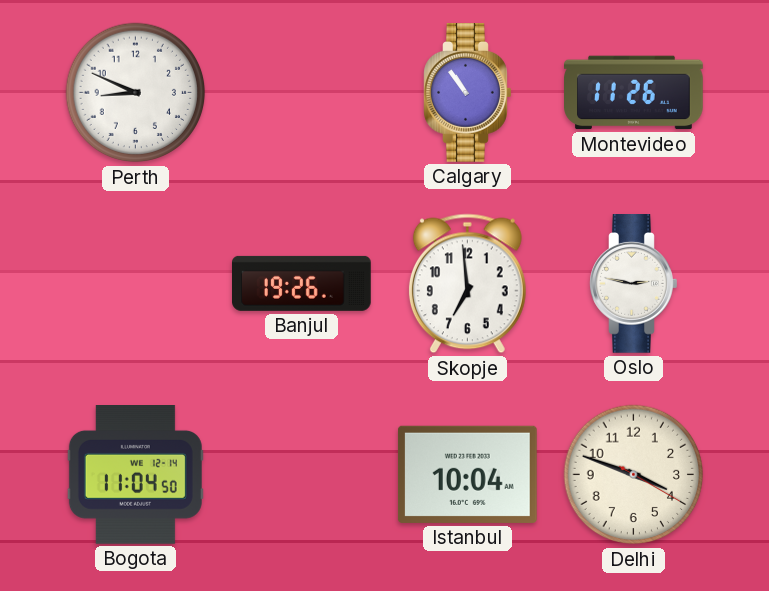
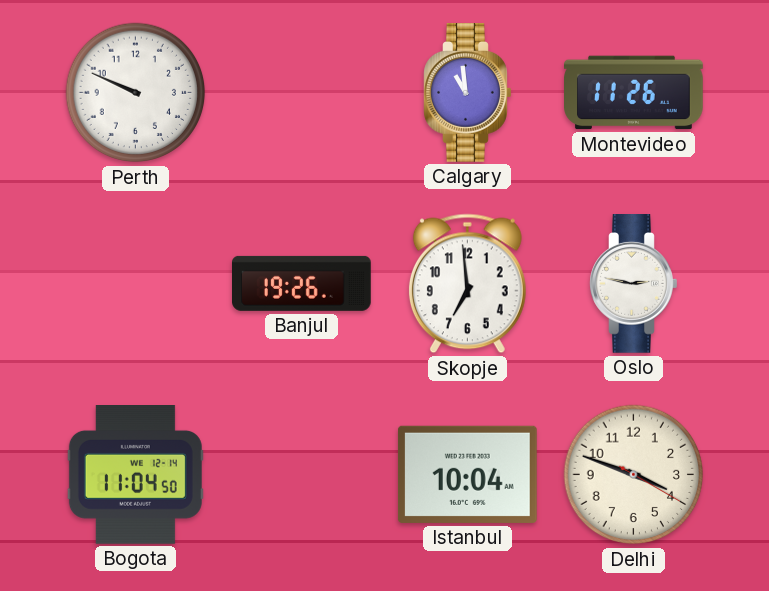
Perth: 8:49 -> 9:49 (136, 93)
Calgary: 10:54 -> 10:59 (468, 93)
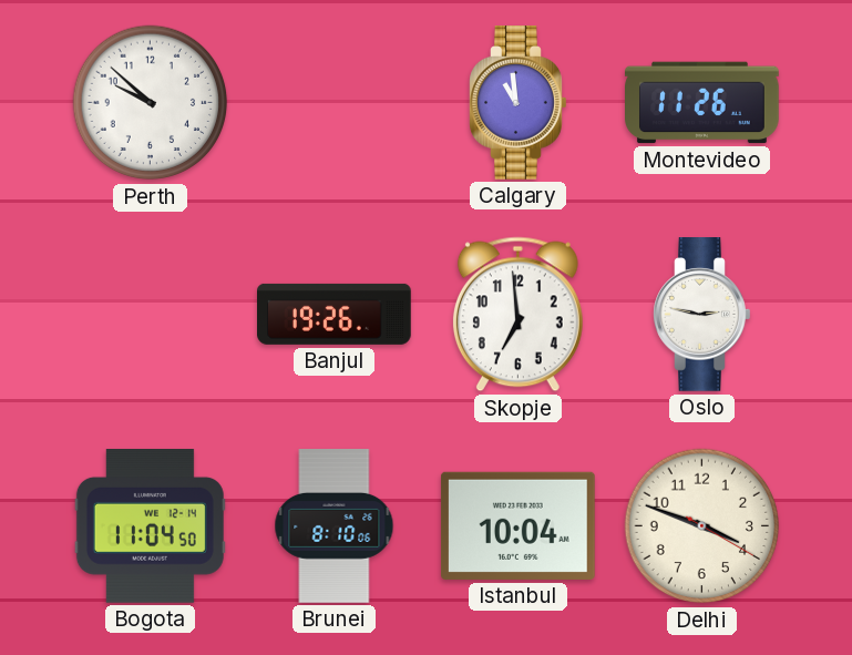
Perth: 9:49 -> 9:52 (151, 103)
Brunei: none -> 8:10 (335, 526)
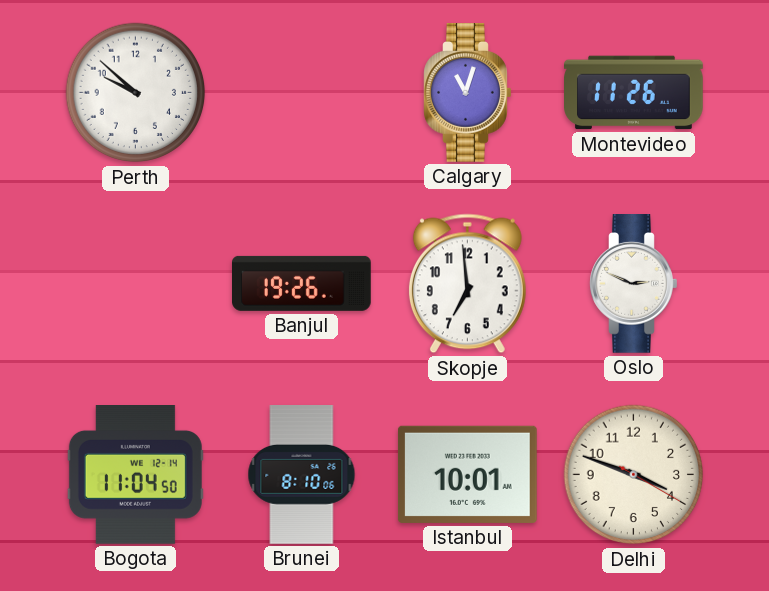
Calgary: 10:59 -> 11:03 (468, 93)
Oslo: 2:47 -> 2:49 (634, 284)
Istanbul: 10:04 -> 10:01 (467, 474)
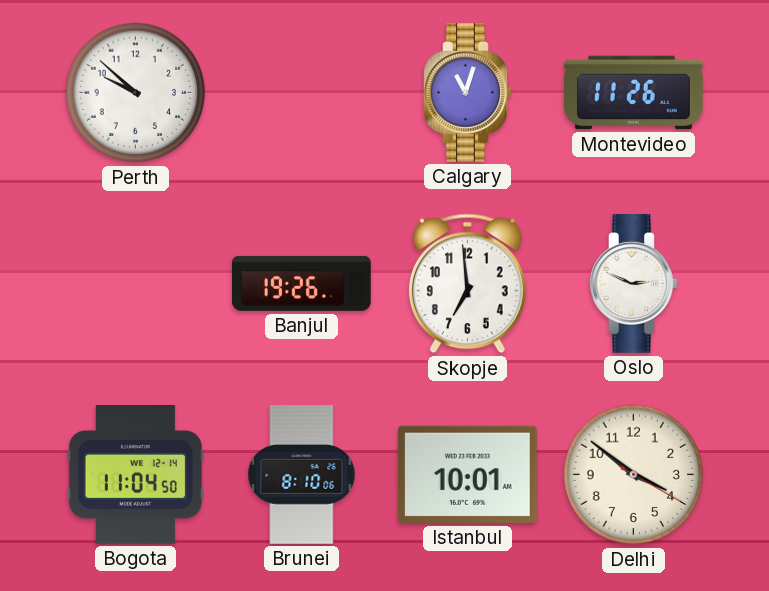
Delhi: 3:48 -> 3:51 (634, 475)
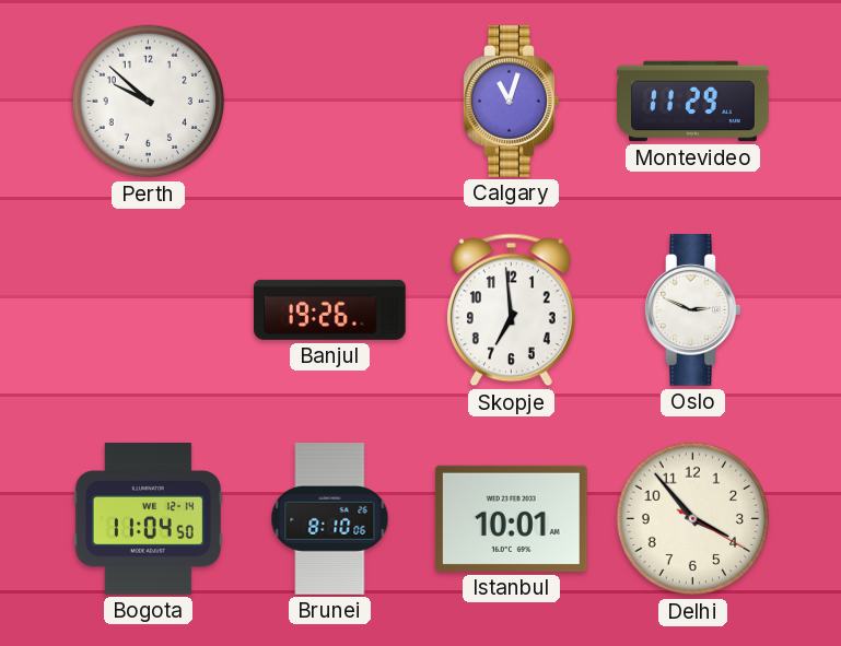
Montevideo: 11:26 -> 11:29 (693, 102)
Delhi: 3:51 -> 3:53 (693, 519)
